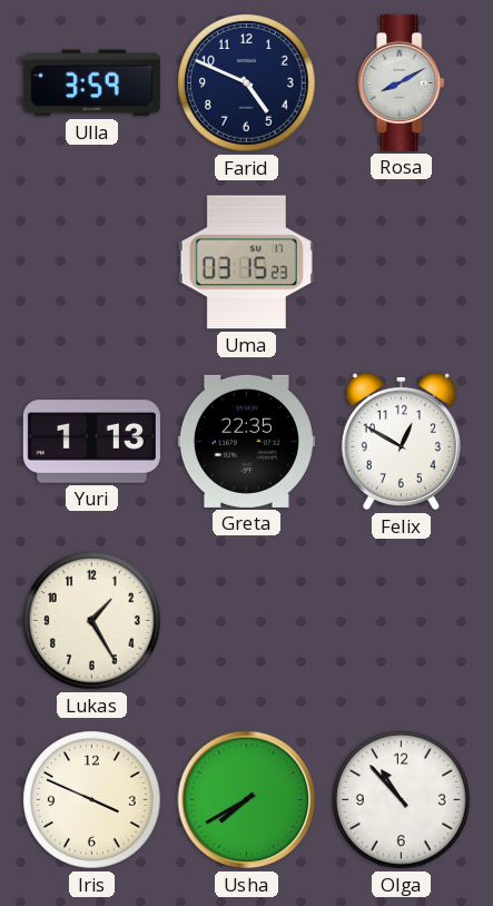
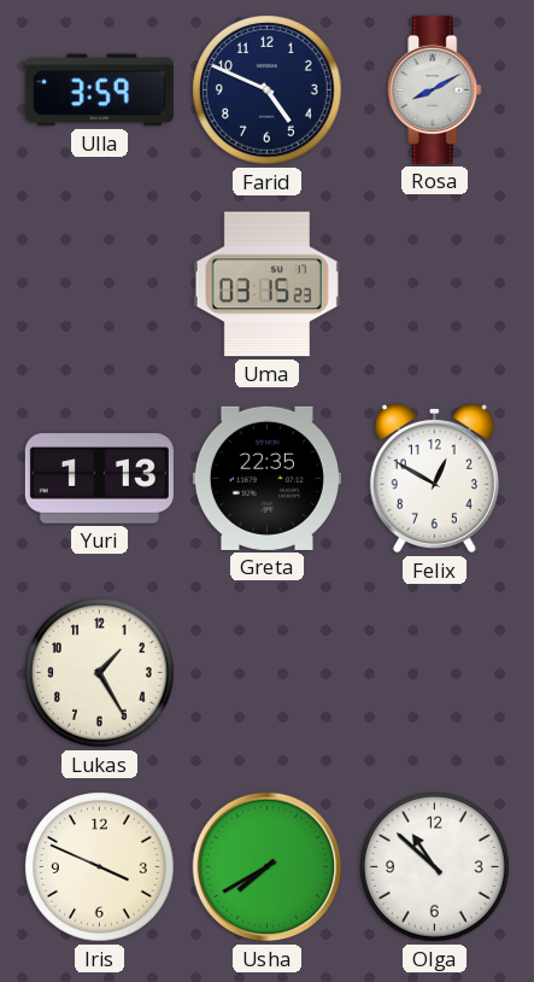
Olga: 10:53 -> 10:52 (435, 867)
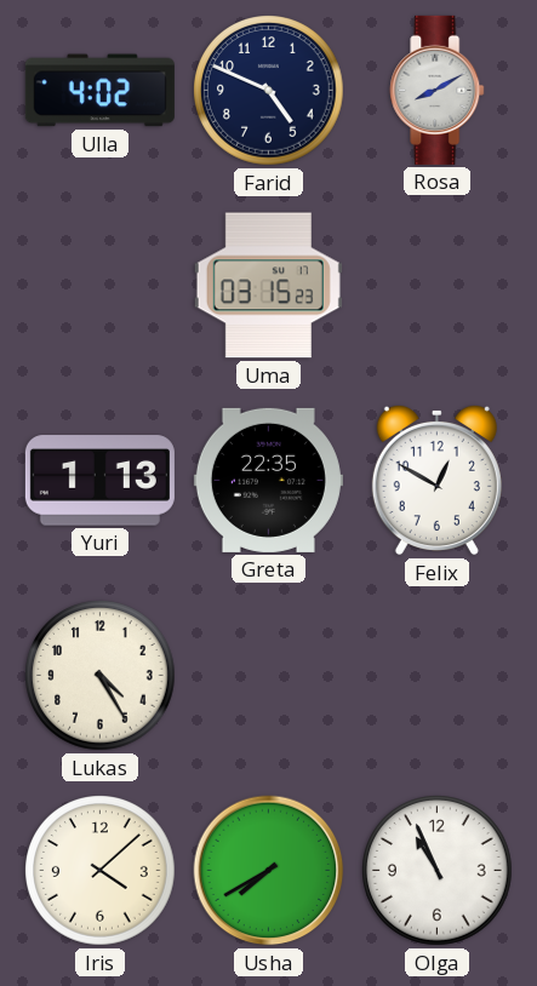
Ulla: 3:59 -> 4:02 (99, 91)
Lukas: 1:25 -> 4:25 (101, 676)
Iris: 3:49 -> 4:08 (101, 871)
Olga: 10:52 -> 10:56 (438, 871)
